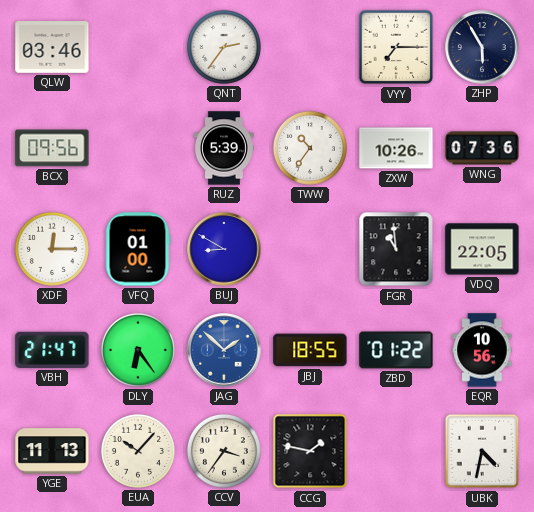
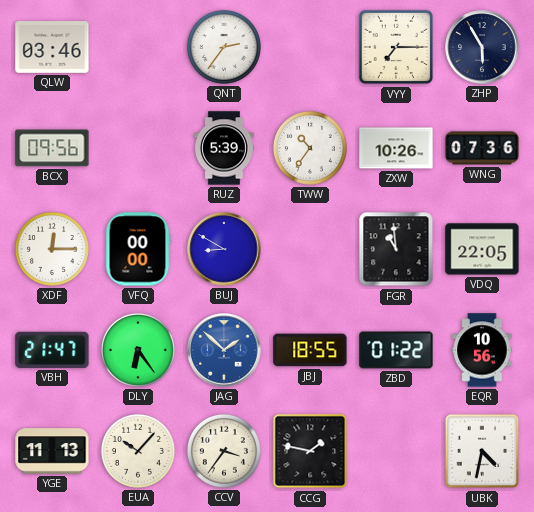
VFQ: 01:00 -> 00:00 (138, 249)
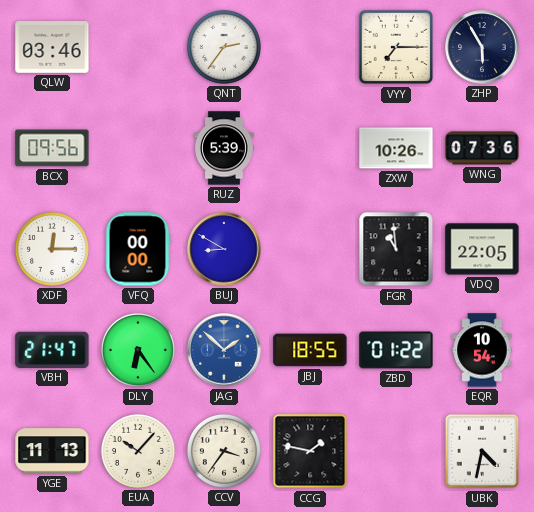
TWW: 10:36 -> none (310, 148)
EQR: 10:56 -> 10:54 (482, 350)
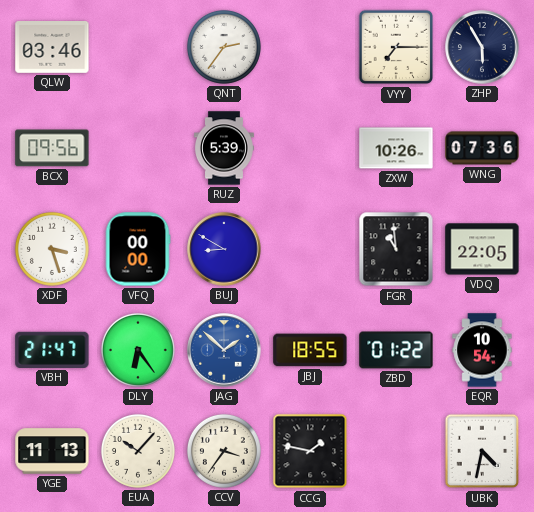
XDF: 12:15 -> 3:27 (52, 249)
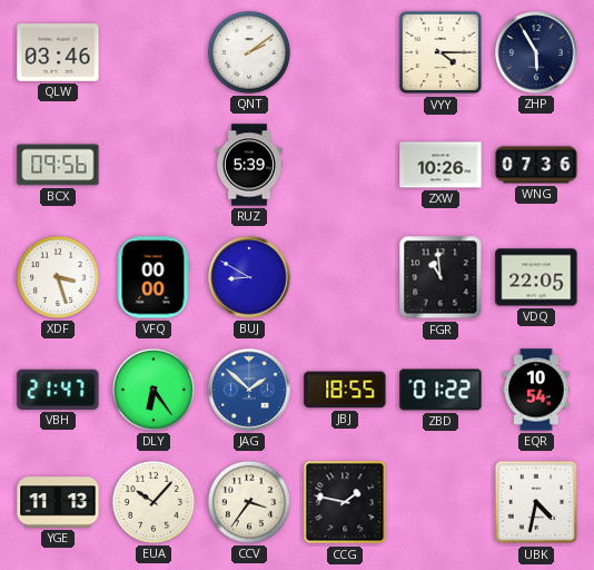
QNT: 2:36 -> 2:09 (249, 52)
VYY: 7:15 -> 4:15 (440, 52)
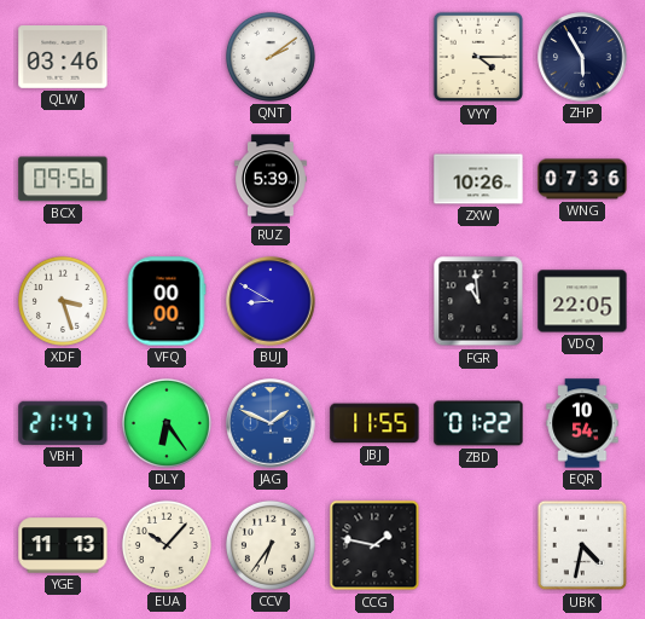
JAG: 1:52 -> 1:49 (271, 423)
JBJ: 18:55 -> 11:55 (374, 423)
CCV: 3:36 -> 6:36 (271, 545)
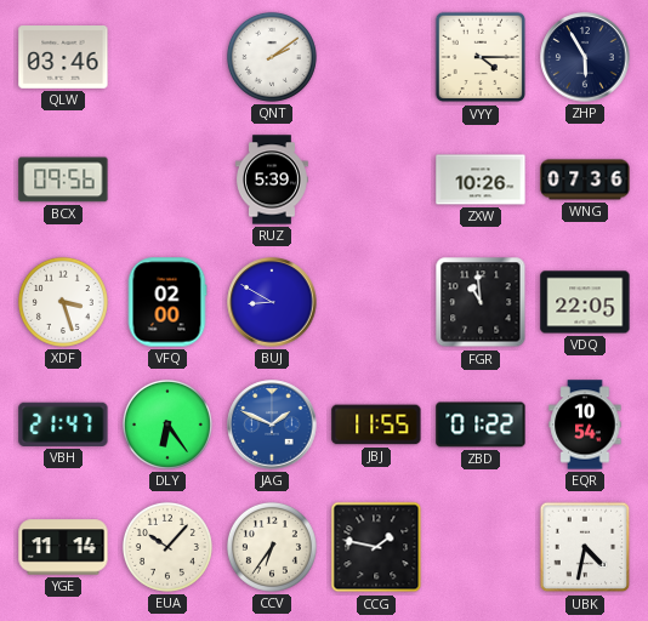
VFQ: 00:00 -> 02:00 (167, 302)
YGE: 11:13 -> 11:14 (63, 547)
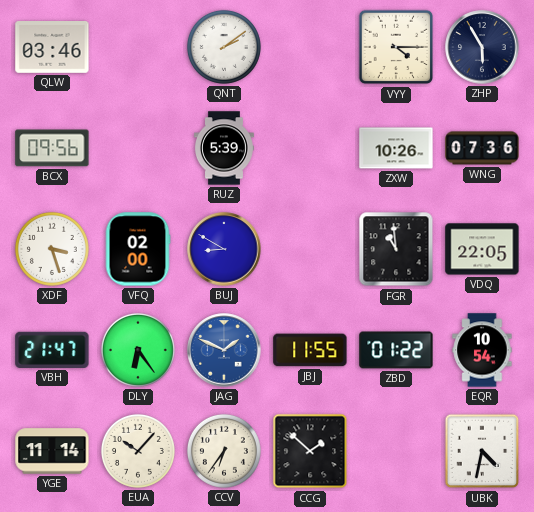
CCG: 1:47 -> 1:52 (310, 451)
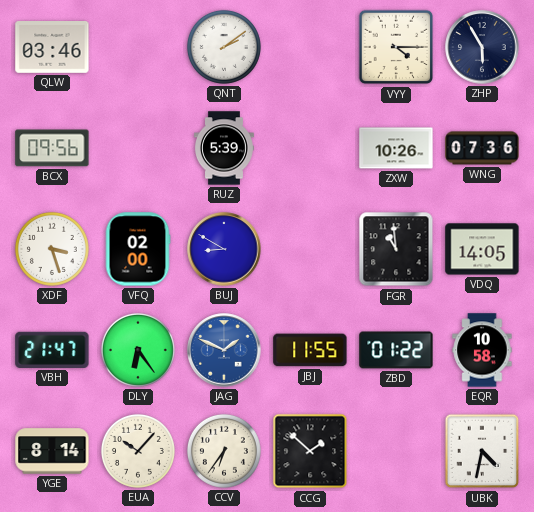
VDQ: 22:05 -> 14:05 (482, 249)
EQR: 10:54 -> 10:58 (482, 350)
YGE: 11:14 -> 8:14 (52, 451)
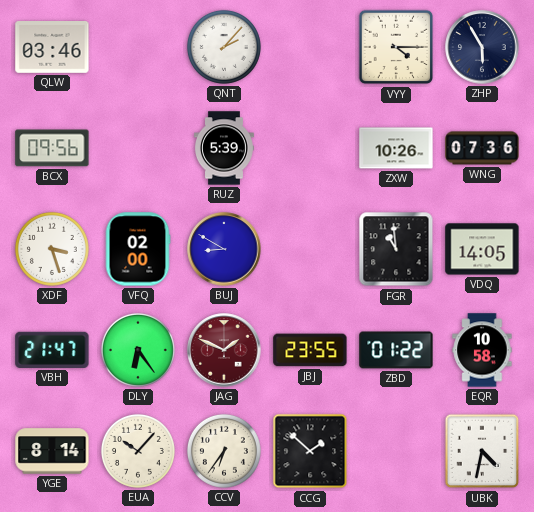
QNT: 2:09 -> 2:07 (224, 47)
JAG dial: blue -> burgundy (224, 350)
JBJ: 11:55 -> 23:55 (310, 350)
